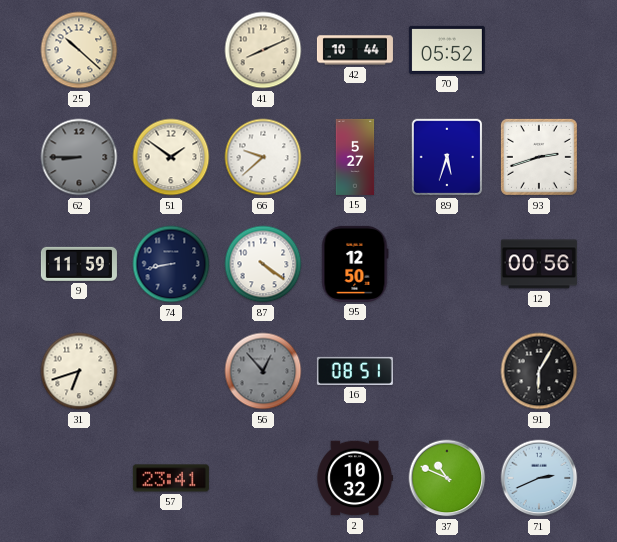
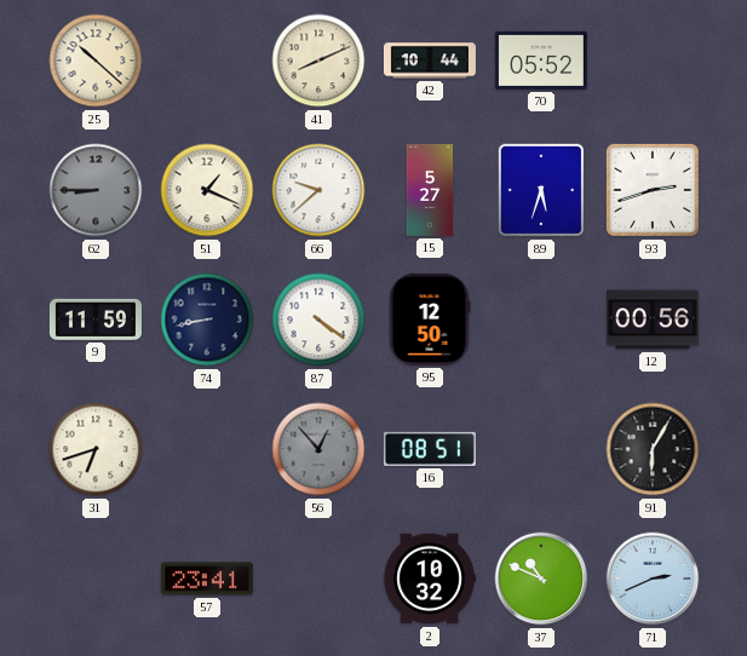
51: 1:51 -> 1:19 (207, 190)
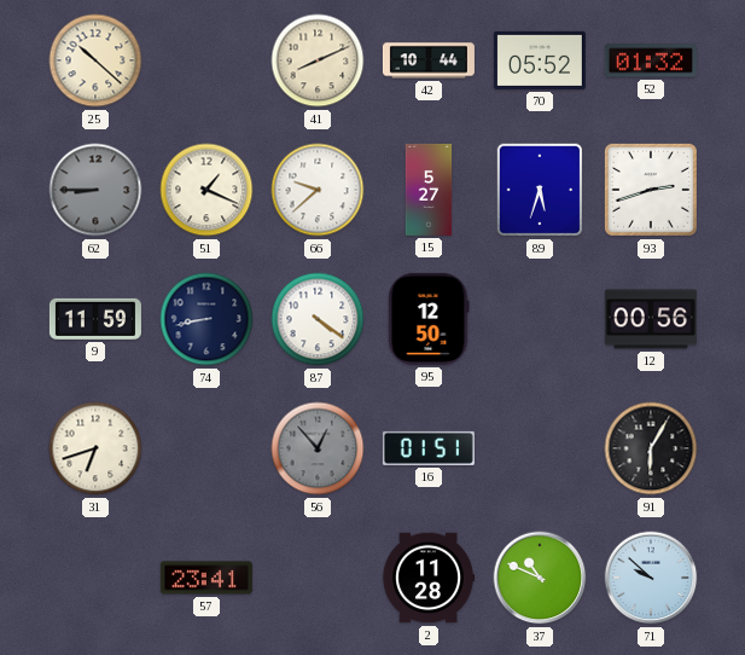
52: none -> 01:32 (651, 60)
16: 08:51 -> 01:51 (429, 448)
2: 10:32 -> 11:28 (429, 578)
71: 2:41 -> 9:52 (651, 578)
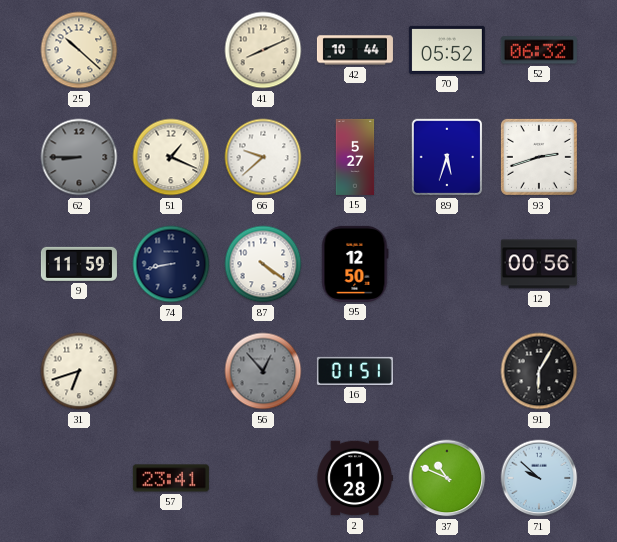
52: 01:32 -> 06:32 (539, 50)
